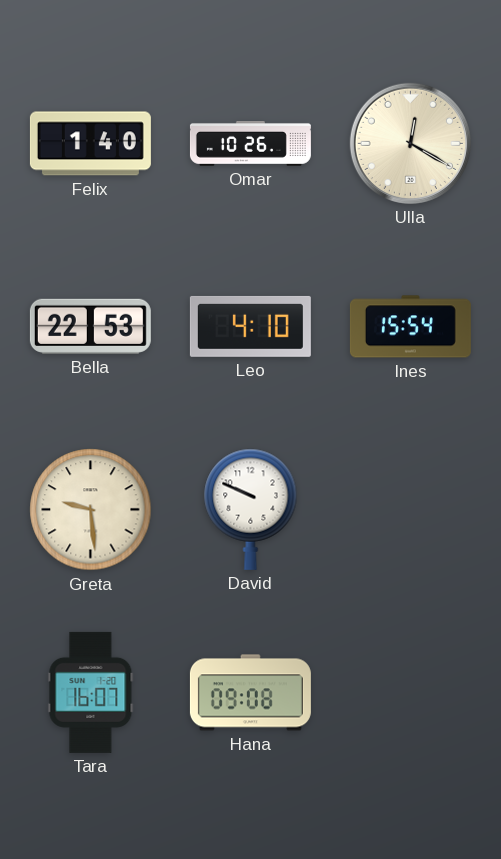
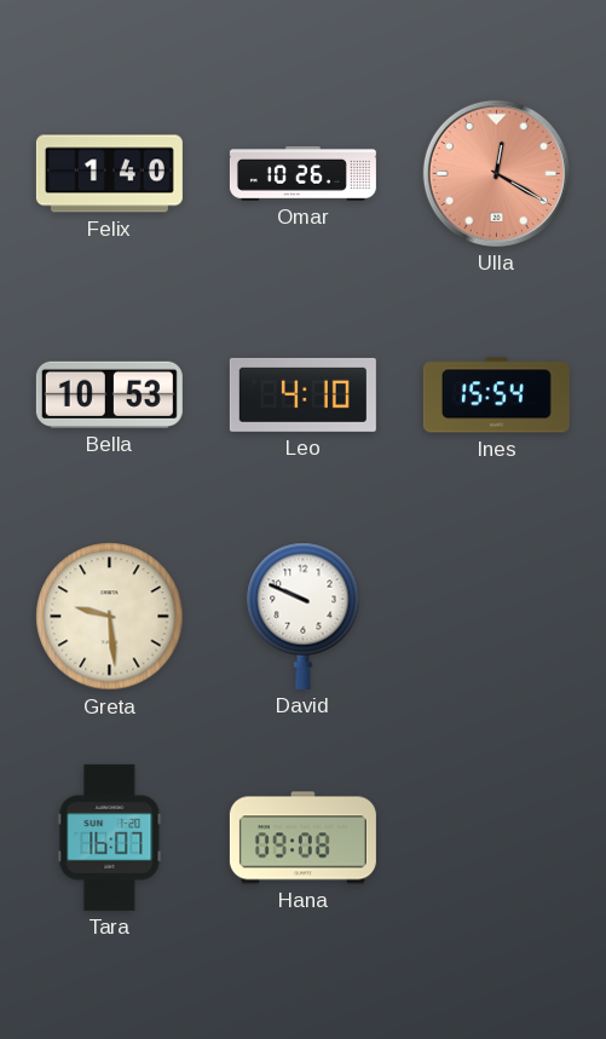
Ulla dial: cream -> salmon (496, 173)
Bella: 22:53 -> 10:53 (109, 394)
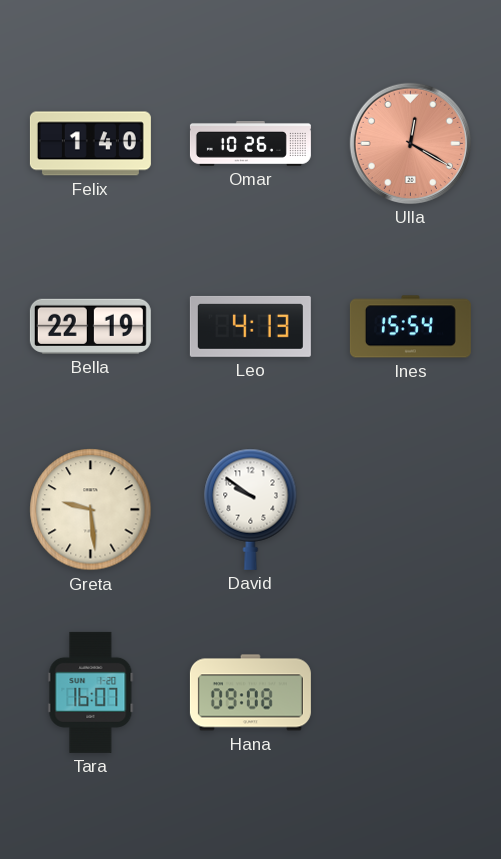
Bella: 10:53 -> 22:19 (90, 326)
Leo: 4:10 -> 4:13 (250, 326)
David: 9:49 -> 9:51 (251, 509)
